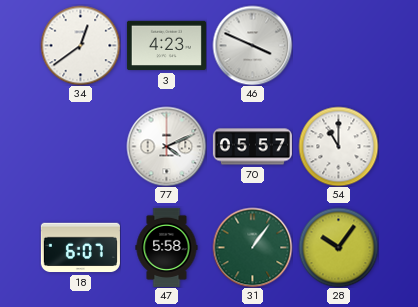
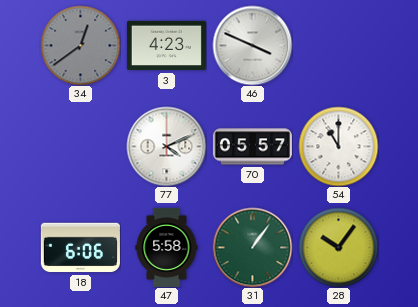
34 dial: white -> grey (80, 45)
18: 6:07 -> 6:06 (80, 248)
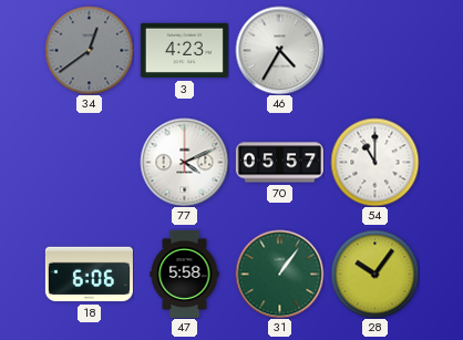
46: 3:49 -> 4:35 (279, 50)
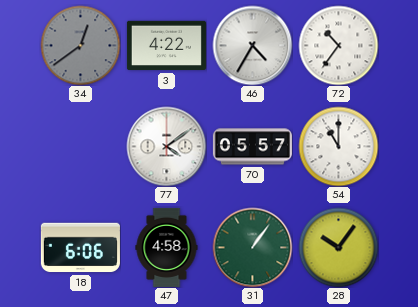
3: 4:23 -> 4:22 (166, 46)
72: none -> 10:36 (338, 45)
77: 4:11 -> 4:09 (166, 146)
47: 5:58 -> 4:58 (167, 247)
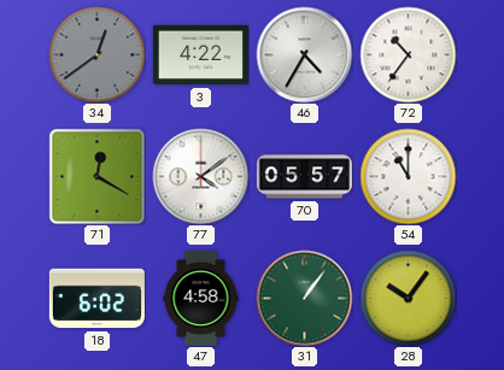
71: none -> 12:20 (96, 176)
18: 6:06 -> 6:02 (96, 299)
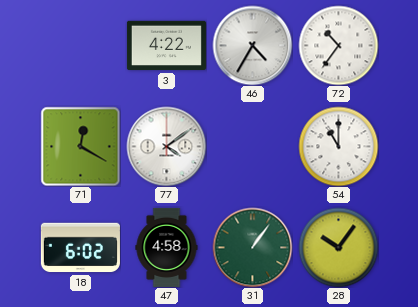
34: 12:39 -> none (96, 54)
70: 05:57 -> none (304, 177)
